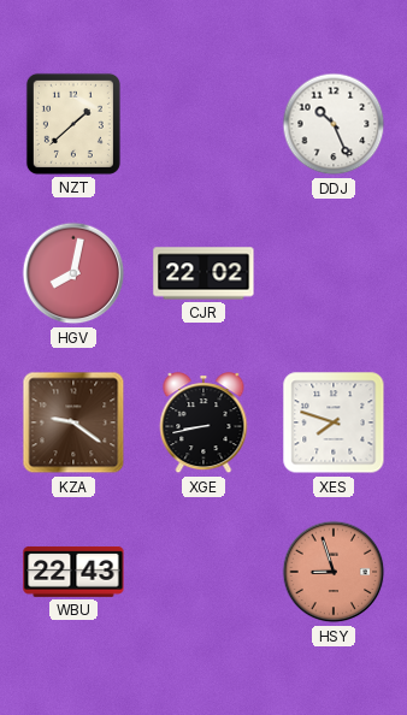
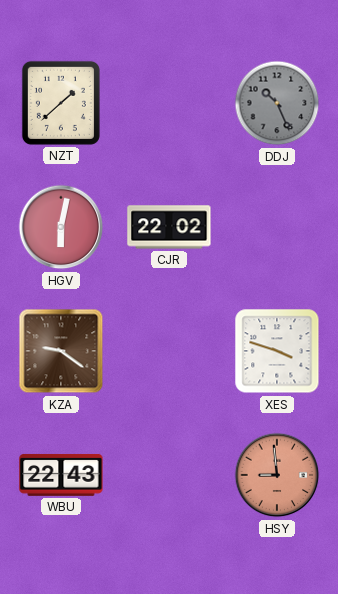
DDJ dial: white -> grey (277, 103)
HGV: 8:02 -> 6:02 (61, 227)
XGE: 8:43 -> none (203, 424)
XES: 7:48 -> 3:48 (277, 351)
HSY: 8:57 -> 8:59 (277, 475)
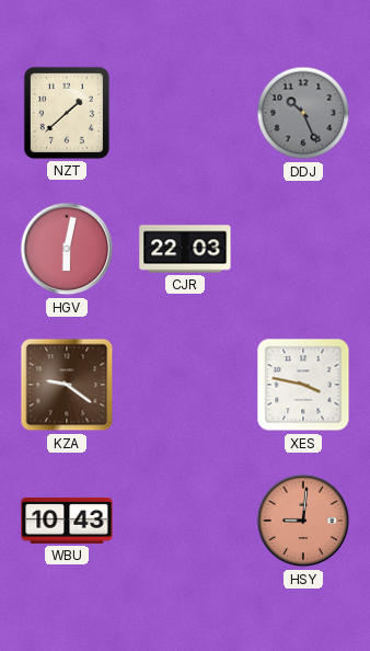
CJR: 22:02 -> 22:03 (185, 249)
XES: 3:48 -> 3:47 (303, 385)
WBU: 22:43 -> 10:43 (67, 521)
HSY: 8:59 -> 9:01 (303, 521)
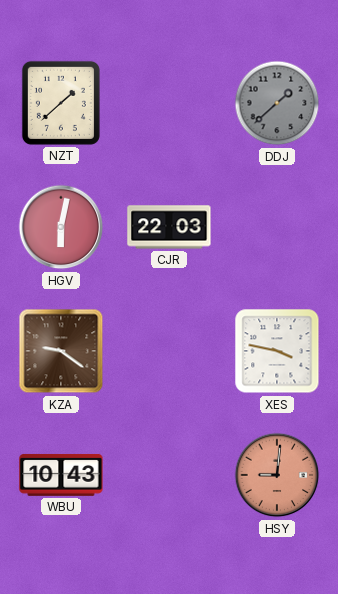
DDJ: 10:26 -> 1:38 (277, 103)
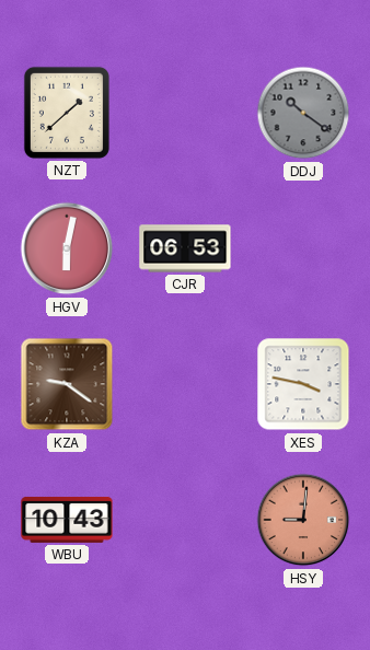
DDJ: 1:38 -> 10:21 (303, 113)
CJR: 22:03 -> 06:53 (185, 248)
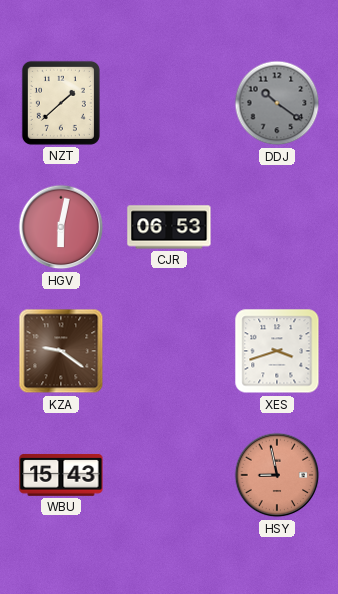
XES: 3:47 -> 3:42 (277, 351)
WBU: 10:43 -> 15:43 (61, 475)
HSY: 9:01 -> 8:58 (277, 475)
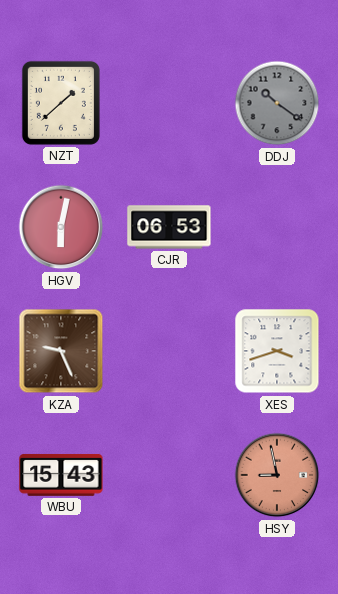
KZA: 9:21 -> 9:26 (61, 351)
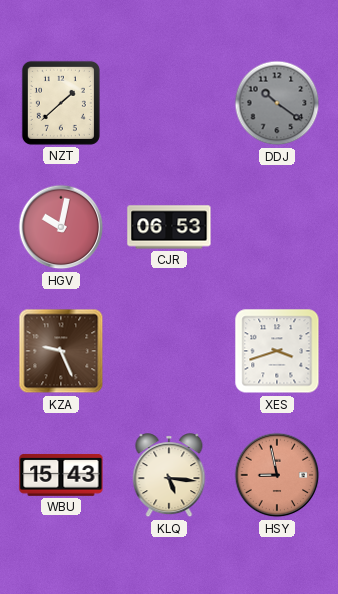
HGV: 6:02 -> 10:02 (61, 227)
KLQ: none -> 5:16 (169, 476)
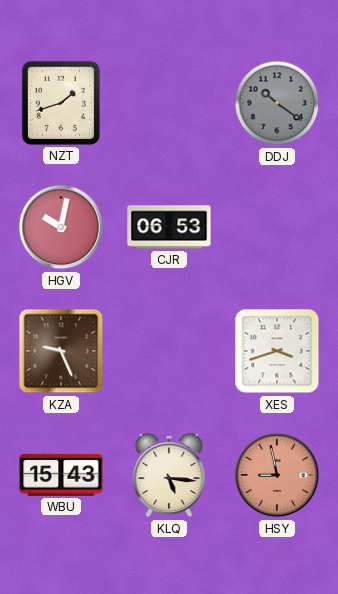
NZT: 1:38 -> 1:42 (61, 103)
